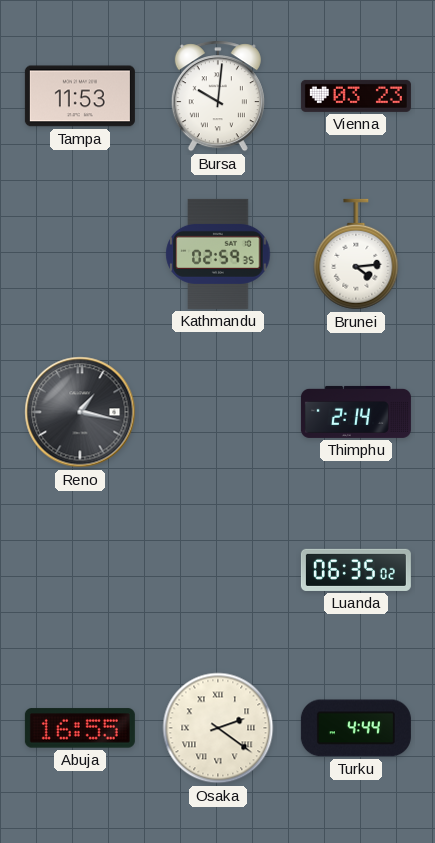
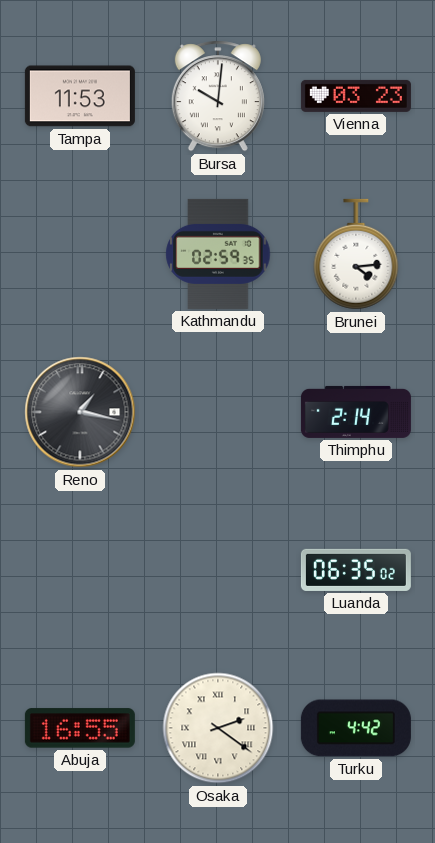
Turku: 4:44 -> 4:42 (356, 728)
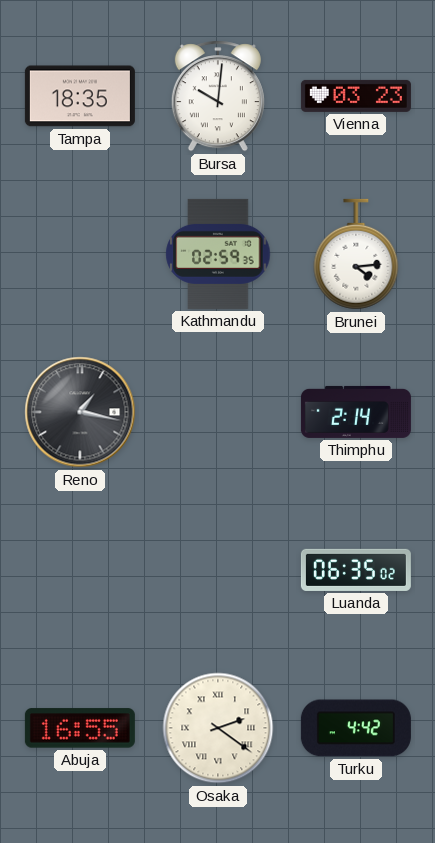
Tampa: 11:53 -> 18:35 (80, 96)
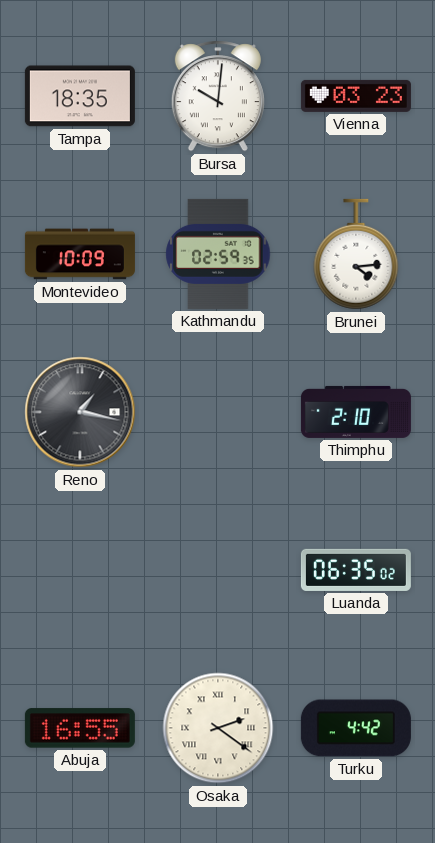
Montevideo: none -> 10:09 (80, 254)
Thimphu: 2:14 -> 2:10 (356, 412)
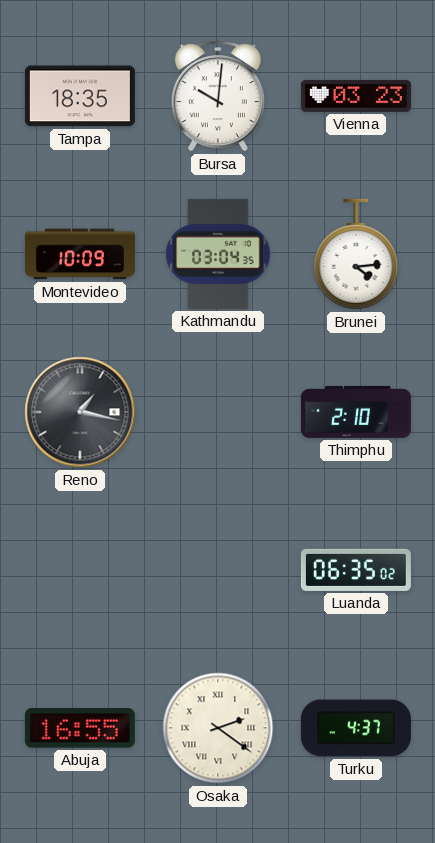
Kathmandu: 02:59 -> 03:04 (218, 254)
Turku: 4:42 -> 4:37 (356, 728)
